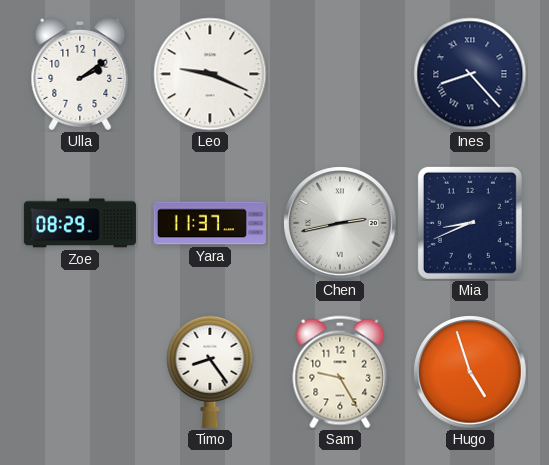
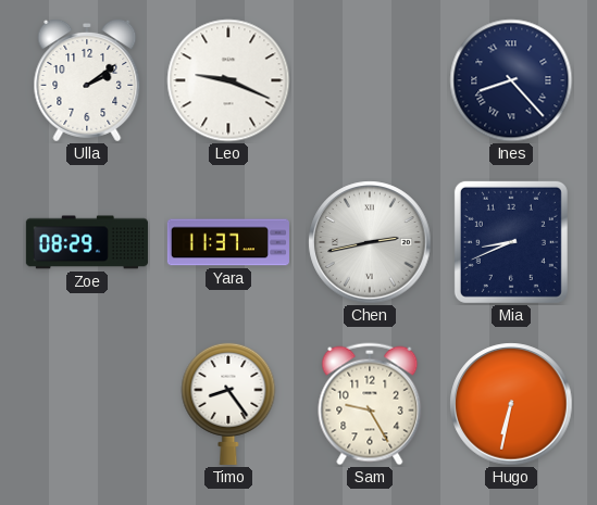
Hugo: 4:57 -> 6:32 (511, 404)
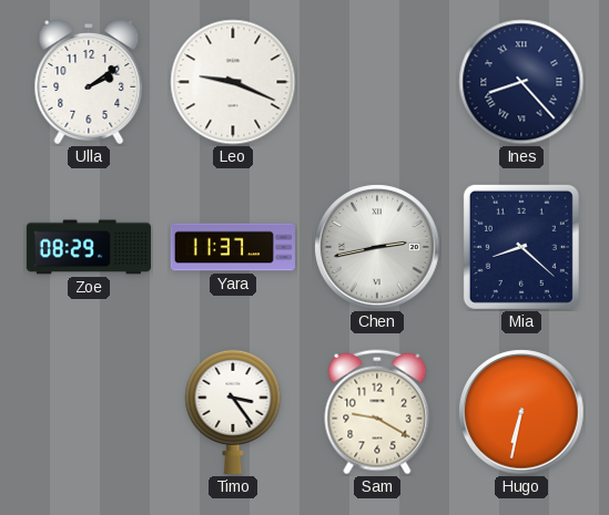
Mia: 8:41 -> 8:22 (521, 247)
Timo: 8:24 -> 3:24 (233, 411)
Sam: 9:25 -> 9:20 (377, 412)
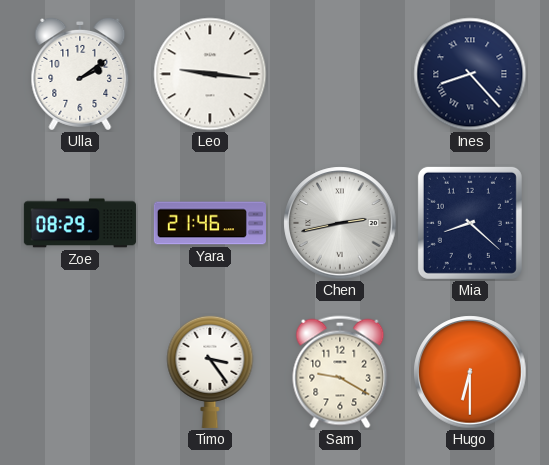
Leo: 9:19 -> 9:16 (210, 74)
Yara: 11:37 -> 21:46 (210, 223)
Hugo: 6:32 -> 6:30 (470, 372)
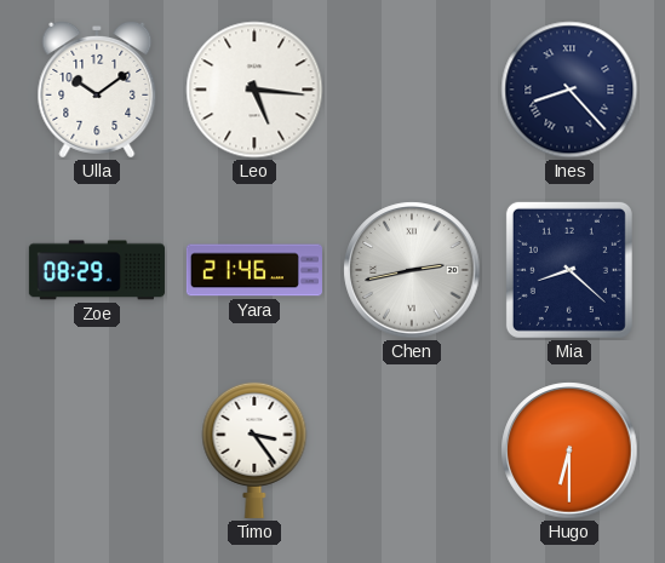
Ulla: 2:09 -> 10:09 (97, 90)
Leo: 9:16 -> 5:16 (254, 90)
Sam: 9:20 -> none (340, 372)
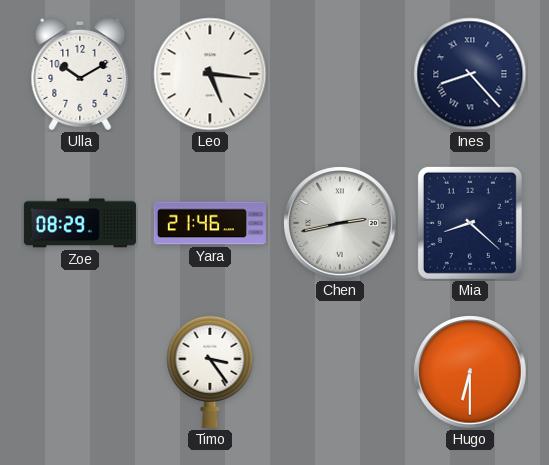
Ulla: 10:09 -> 10:10 (80, 74)
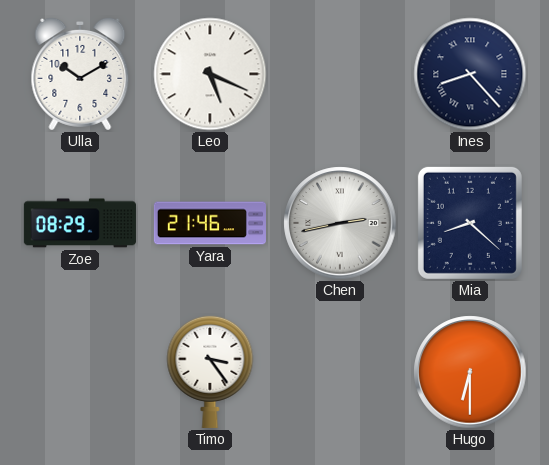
Leo: 5:16 -> 5:19 (210, 74)
